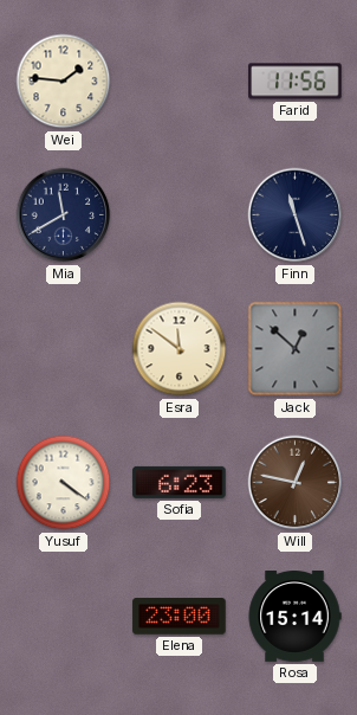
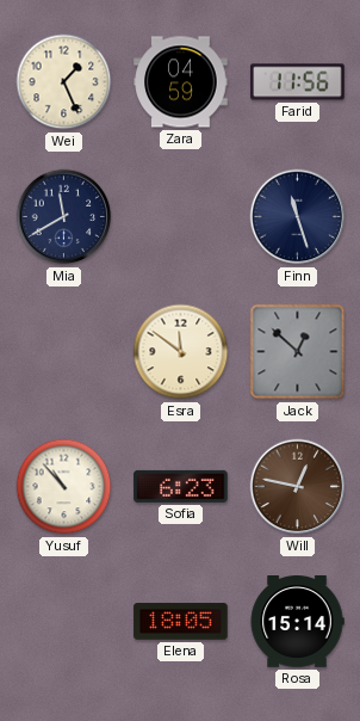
Wei: 1:46 -> 1:26 (64, 82)
Zara: none -> 04:59 (181, 82)
Yusuf: 4:21 -> 10:53 (64, 487)
Elena: 23:00 -> 18:05 (181, 622)
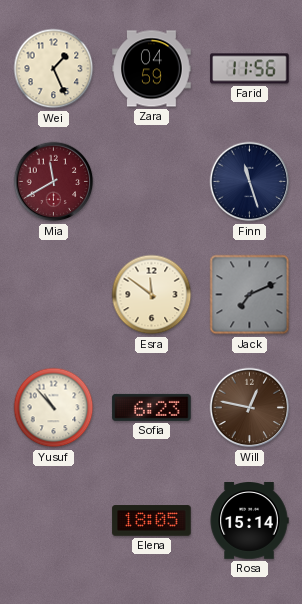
Mia dial: navy -> burgundy (54, 182)
Jack: 12:52 -> 7:11 (250, 295)
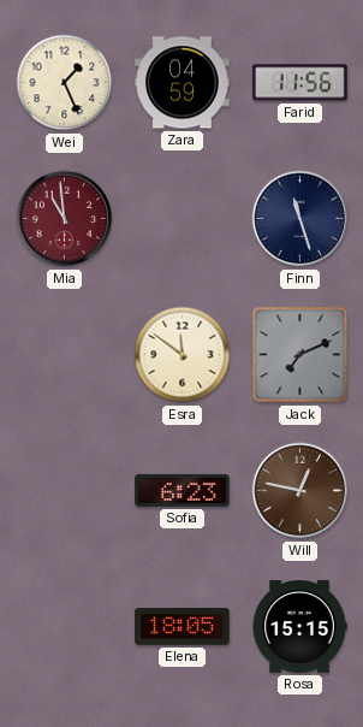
Mia: 11:40 -> 10:59 (65, 219)
Yusuf: 10:53 -> none (54, 408)
Rosa: 15:14 -> 15:15 (299, 627)
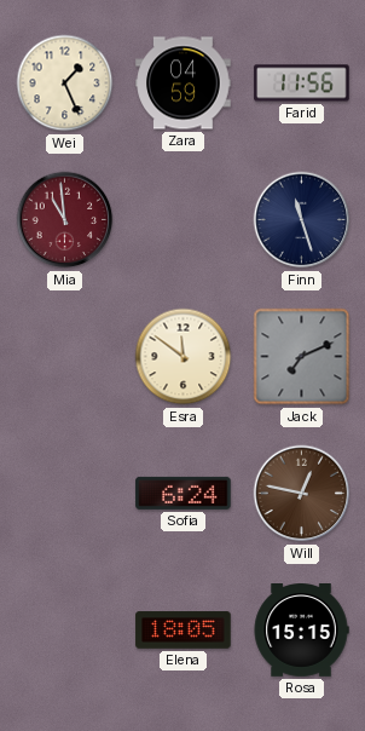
Sofia: 6:23 -> 6:24 (184, 493)
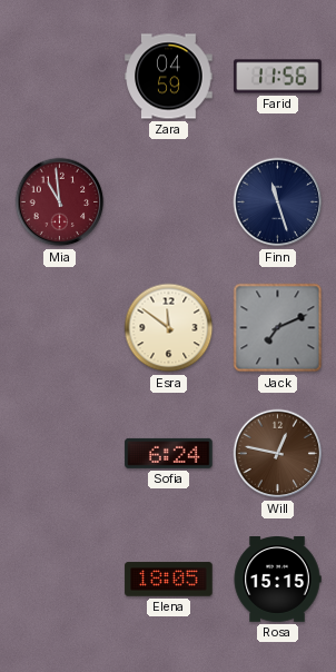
Wei: 1:26 -> none (65, 84)
